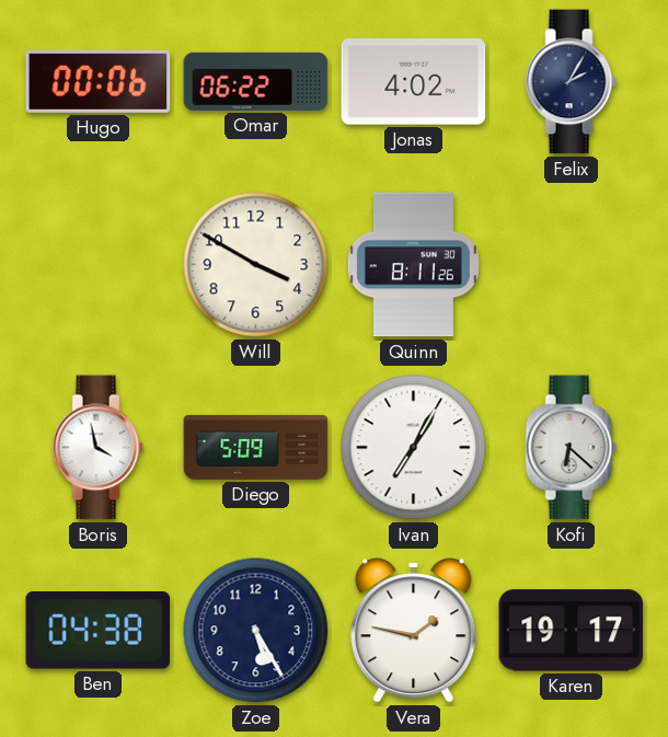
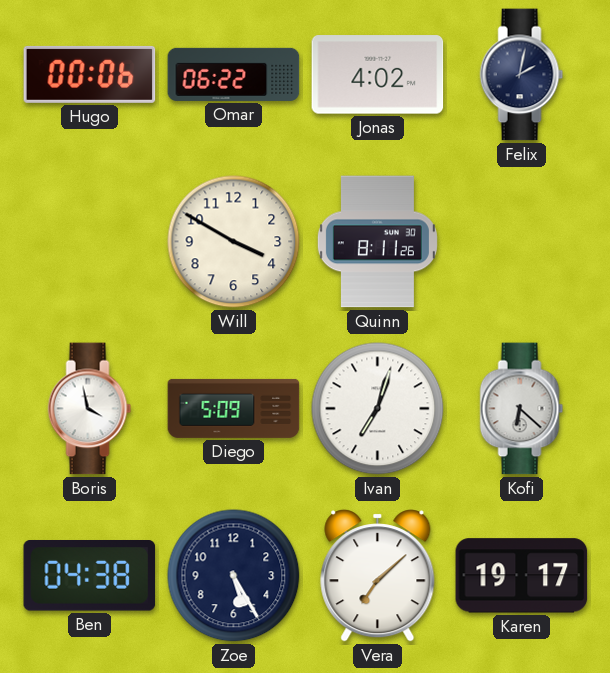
Felix: 2:05 -> 2:02 (522, 75)
Ivan: 7:05 -> 7:03 (378, 409)
Vera: 1:47 -> 7:08 (378, 576)
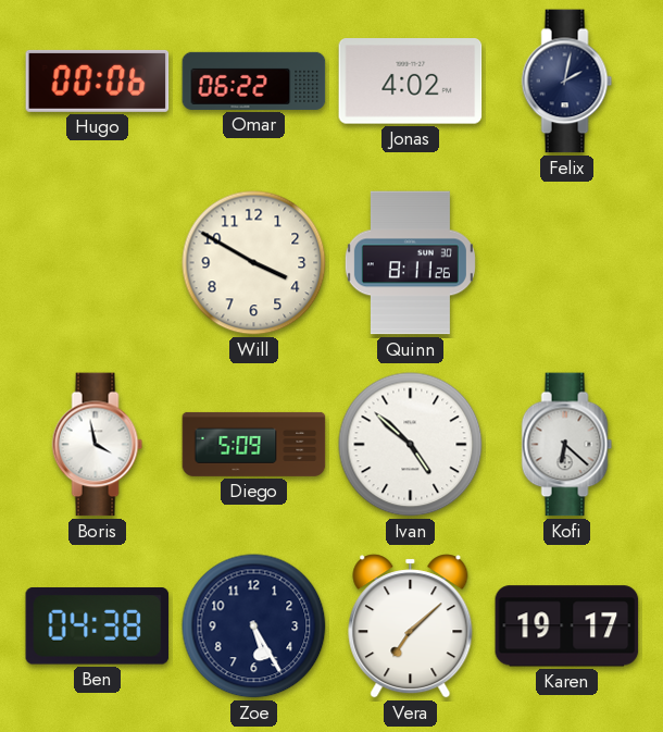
Ivan: 7:03 -> 4:52 (411, 445)
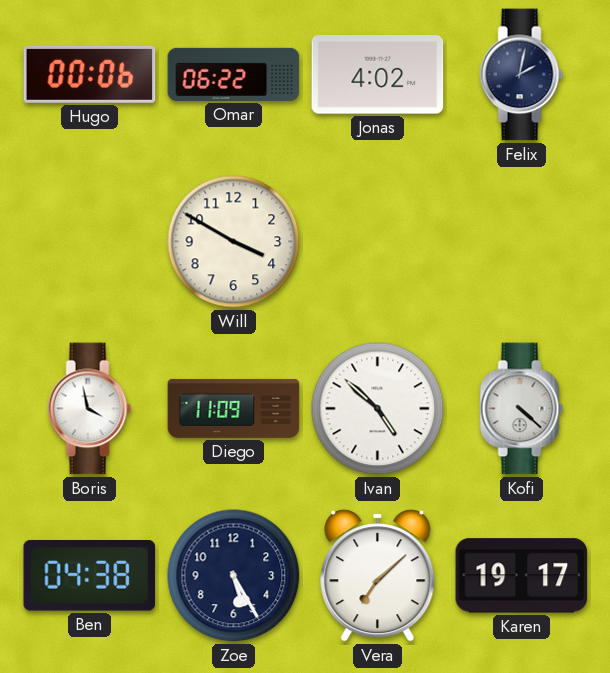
Quinn: 8:11 -> none (410, 263)
Diego: 5:09 -> 11:09 (234, 408)
Kofi: 6:22 -> 4:22 (522, 409)
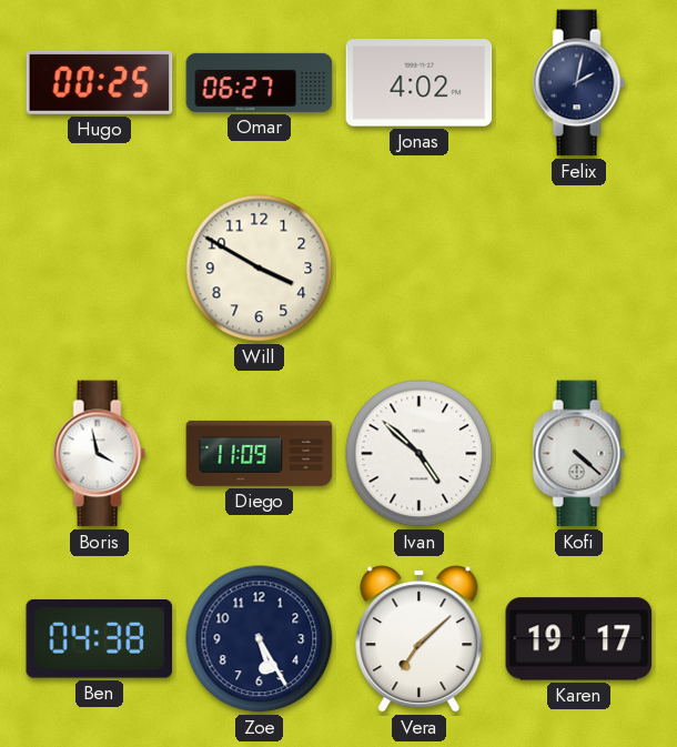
Hugo: 00:06 -> 00:25 (100, 82)
Omar: 06:22 -> 06:27 (260, 82)
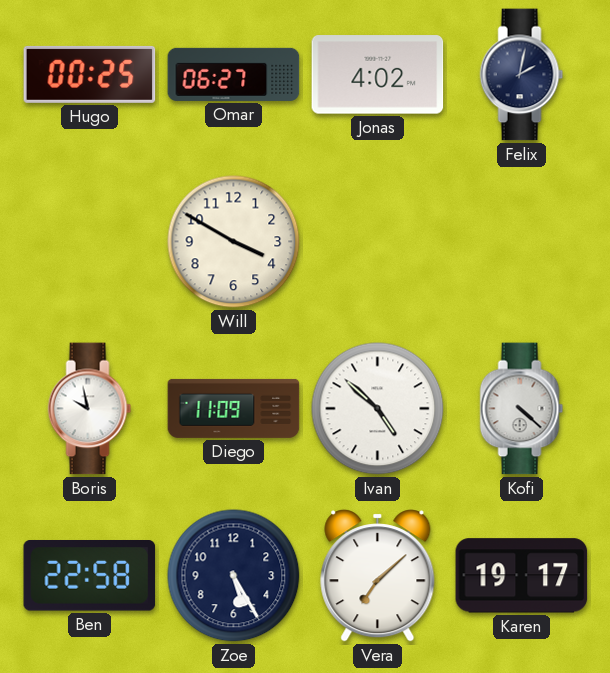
Boris: 3:58 -> 9:58 (90, 409)
Ben: 04:38 -> 22:58 (90, 576)
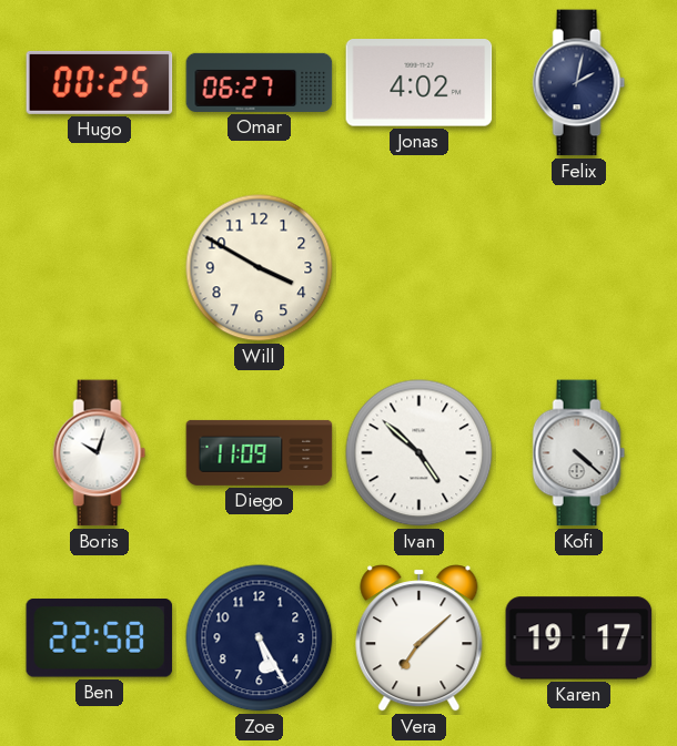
Boris: 9:58 -> 10:03 (100, 453)
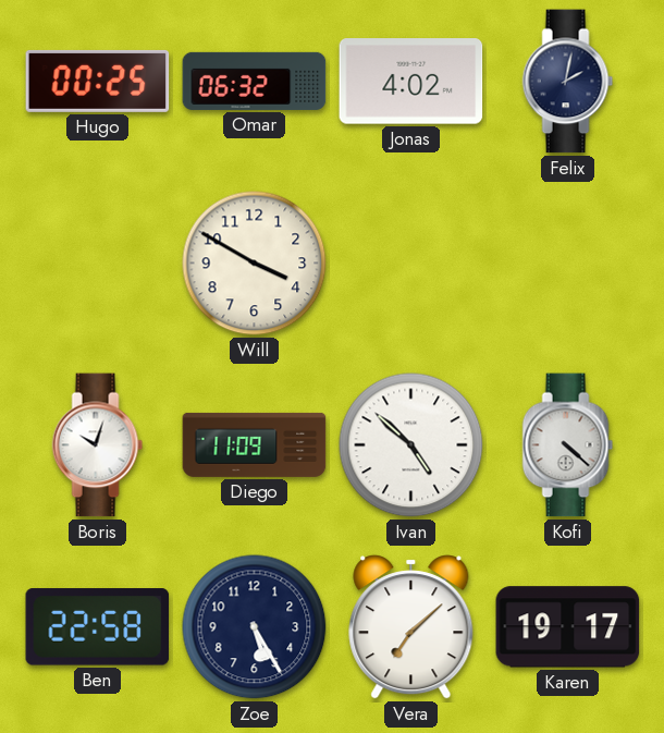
Omar: 06:27 -> 06:32 (255, 81)
